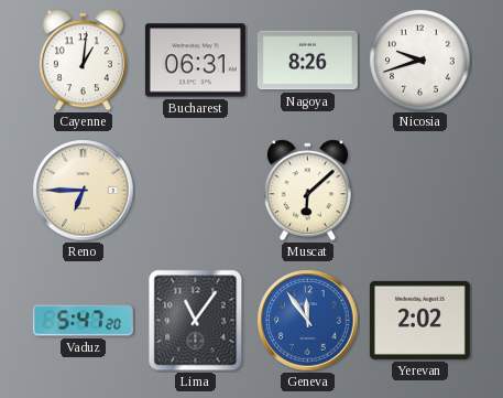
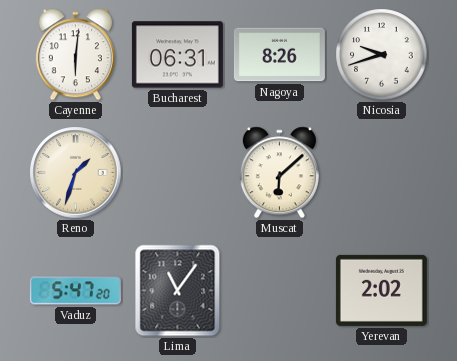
Cayenne: 1:01 -> 6:01 (75, 55)
Reno: 6:45 -> 1:33 (76, 173)
Geneva: 11:54 -> none (308, 321)
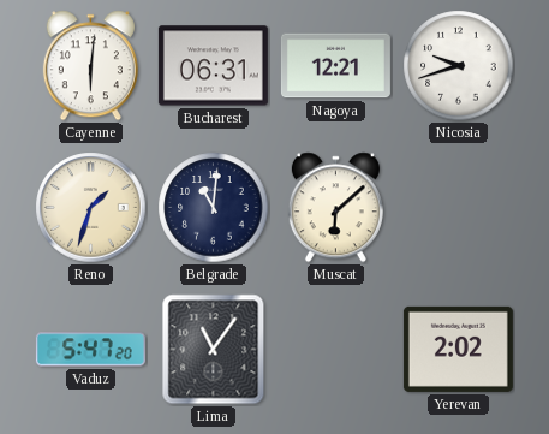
Nagoya: 8:26 -> 12:21 (335, 66)
Belgrade: none -> 11:01 (214, 208)
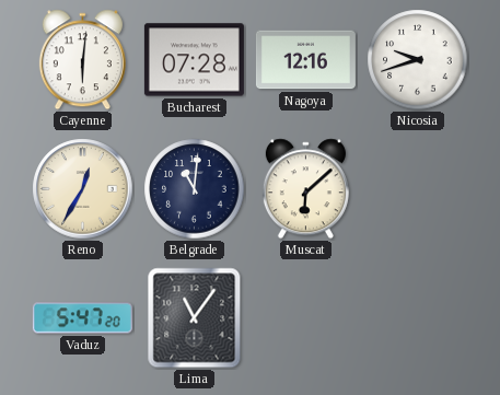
Bucharest: 06:31 -> 07:28 (194, 60)
Nagoya: 12:21 -> 12:16 (305, 60)
Reno: 1:33 -> 12:35 (83, 189)
Yerevan: 2:02 -> none (458, 349)
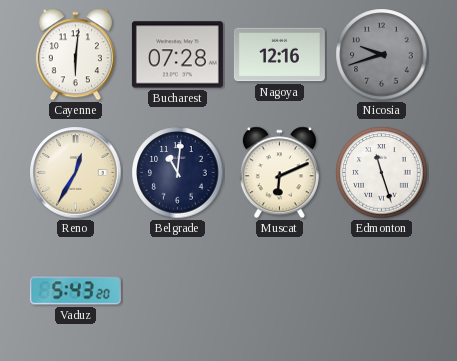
Nicosia dial: white -> grey (382, 55)
Muscat: 6:08 -> 6:11 (279, 173)
Edmonton: none -> 11:27 (382, 173)
Vaduz: 5:47 -> 5:43 (75, 291)
Lima: 11:06 -> none (195, 318)
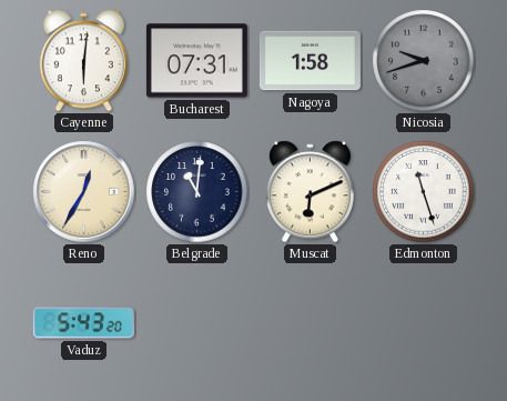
Bucharest: 07:28 -> 07:31 (196, 61)
Nagoya: 12:16 -> 1:58 (310, 61)
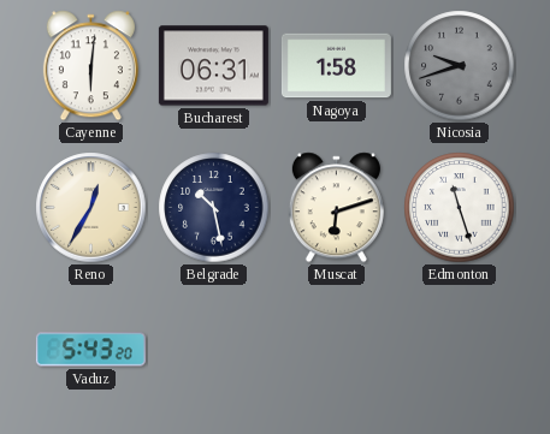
Bucharest: 07:31 -> 06:31 (213, 66)
Belgrade: 11:01 -> 10:28 (214, 208)
Muscat: 6:11 -> 6:12 (336, 208)
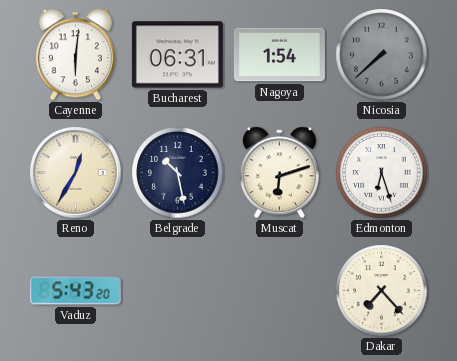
Nagoya: 1:58 -> 1:54 (279, 55)
Nicosia: 9:42 -> 7:38 (382, 55)
Edmonton: 11:27 -> 6:27 (382, 173)
Dakar: none -> 7:23 (382, 291)
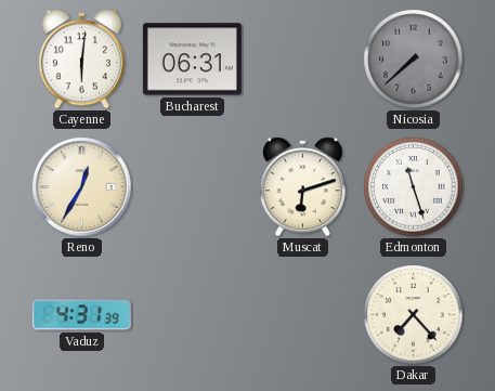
Nagoya: 1:54 -> none (279, 55)
Belgrade: 10:28 -> none (178, 173)
Edmonton: 6:27 -> 11:27 (414, 187)
Vaduz: 5:43 -> 4:31 (81, 315)
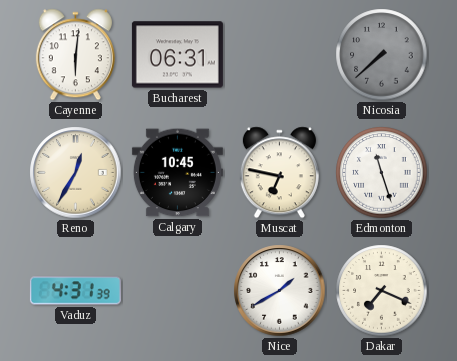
Calgary: none -> 10:45 (177, 173)
Muscat: 6:12 -> 6:47 (279, 173)
Nice: none -> 1:40 (280, 291)
Dakar: 7:23 -> 7:19 (382, 291)
